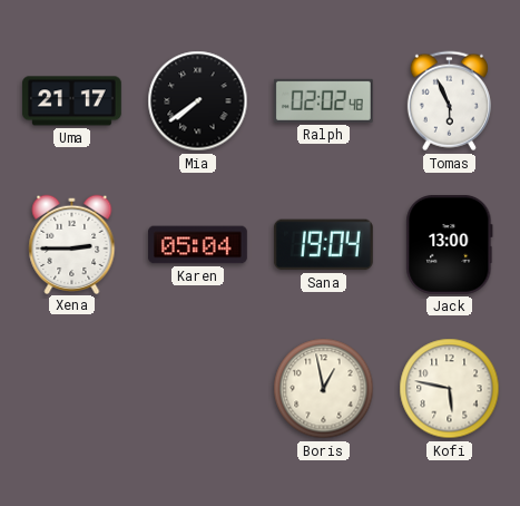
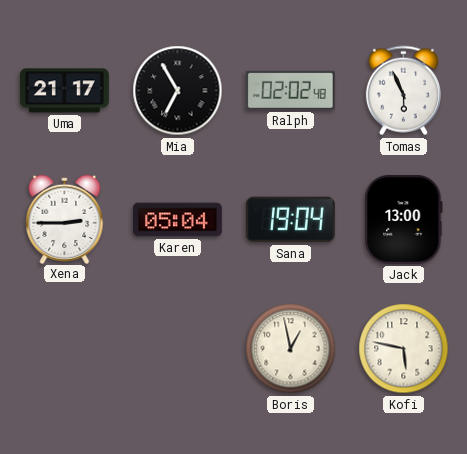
Mia: 7:39 -> 6:55 (178, 91)
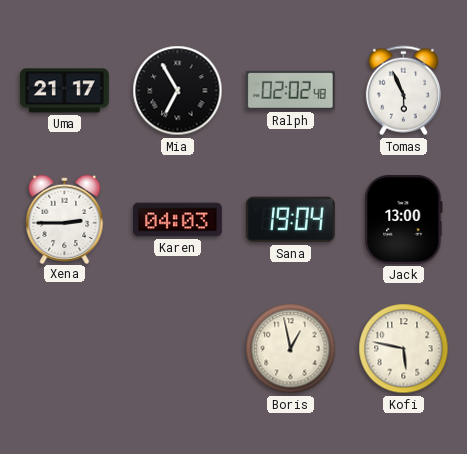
Karen: 05:04 -> 04:03 (178, 220)
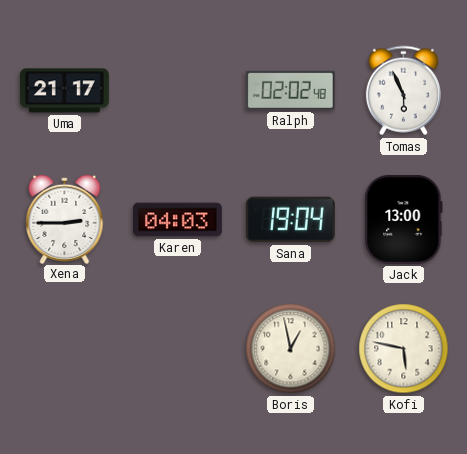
Mia: 6:55 -> none (178, 91)
